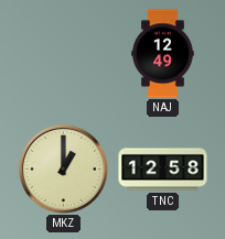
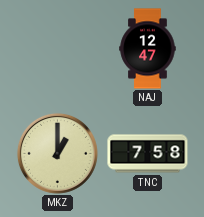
NAJ: 12:49 -> 12:47 (148, 49)
TNC: 12:58 -> 7:58 (148, 154)
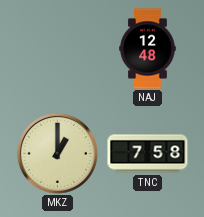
NAJ: 12:47 -> 12:48 (148, 49)
